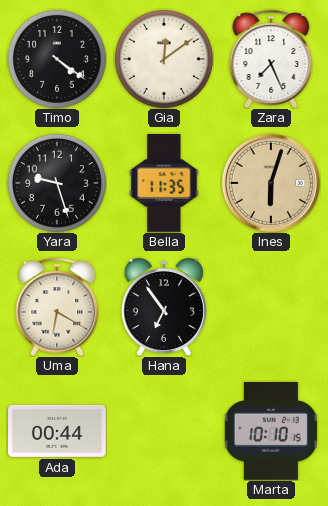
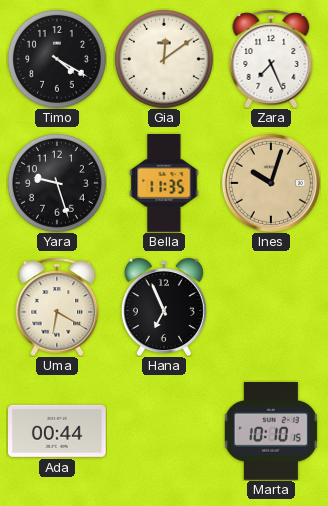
Timo: 4:21 -> 4:20 (57, 59)
Ines: 6:03 -> 10:03 (271, 183)
Hana: 6:54 -> 6:56 (164, 307)
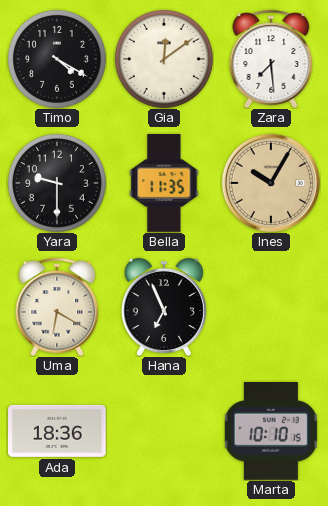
Zara: 7:26 -> 7:29 (271, 59)
Yara: 9:27 -> 9:30 (57, 183)
Ines: 10:03 -> 10:05 (271, 183)
Ada: 00:44 -> 18:36 (58, 431)
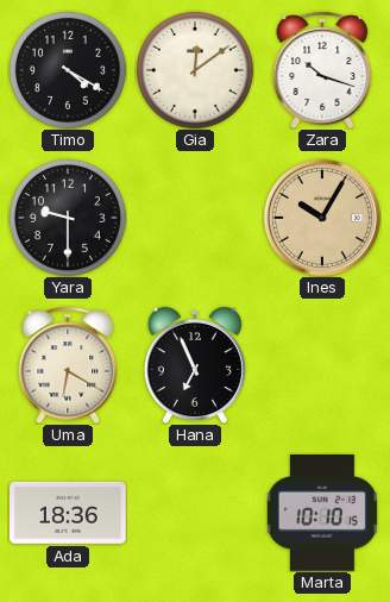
Zara: 7:29 -> 10:18 (322, 70)
Bella: 11:35 -> none (164, 184)
